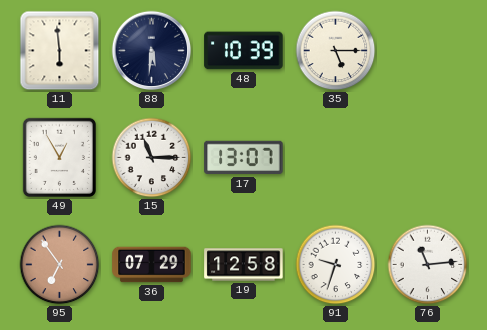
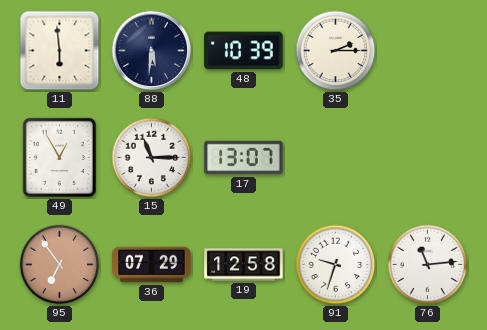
35: 5:15 -> 2:15 (336, 51)
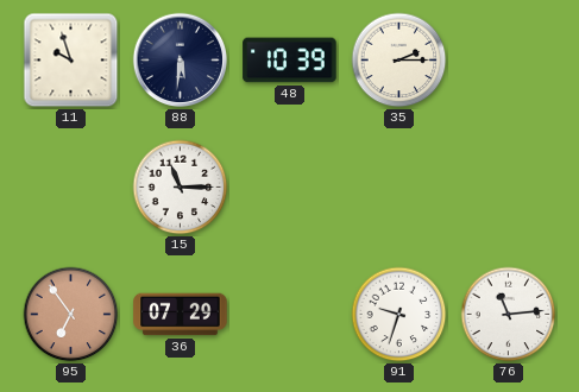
11: 5:59 -> 9:57 (71, 61)
49: 12:55 -> none (59, 157)
17: 13:07 -> none (244, 158)
19: 12:58 -> none (244, 265)
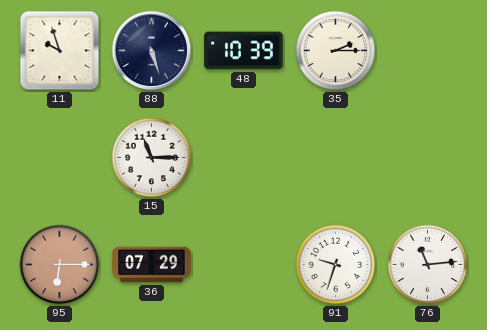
88: 5:31 -> 5:27 (152, 51)
95: 6:54 -> 6:15 (60, 265)
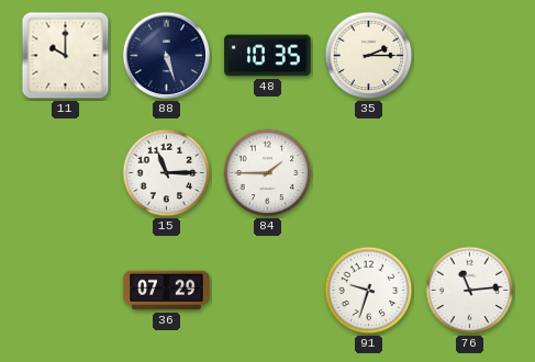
11: 9:57 -> 10:00 (66, 56)
48: 10:39 -> 10:35 (268, 56)
84: none -> 1:45 (268, 173)
95: 6:15 -> none (60, 265)
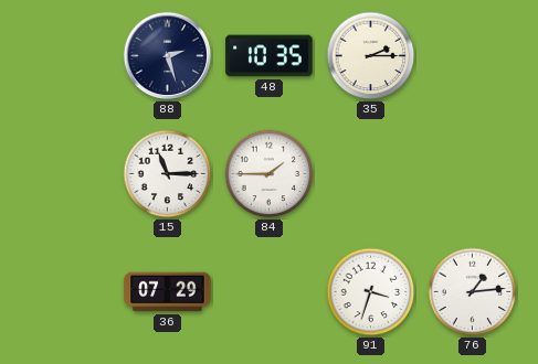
11: 10:00 -> none (66, 56)
88: 5:27 -> 2:27 (168, 56)
91: 9:33 -> 3:33 (371, 292)
76: 11:14 -> 1:14 (473, 292)
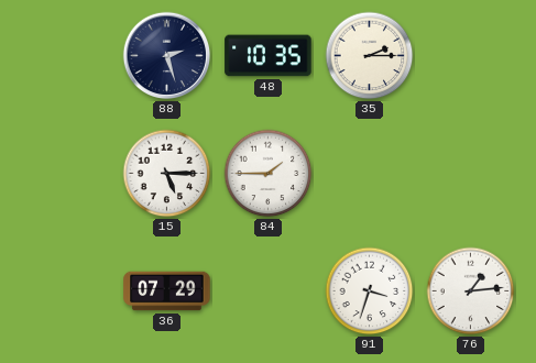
15: 11:15 -> 5:15 (167, 174)
